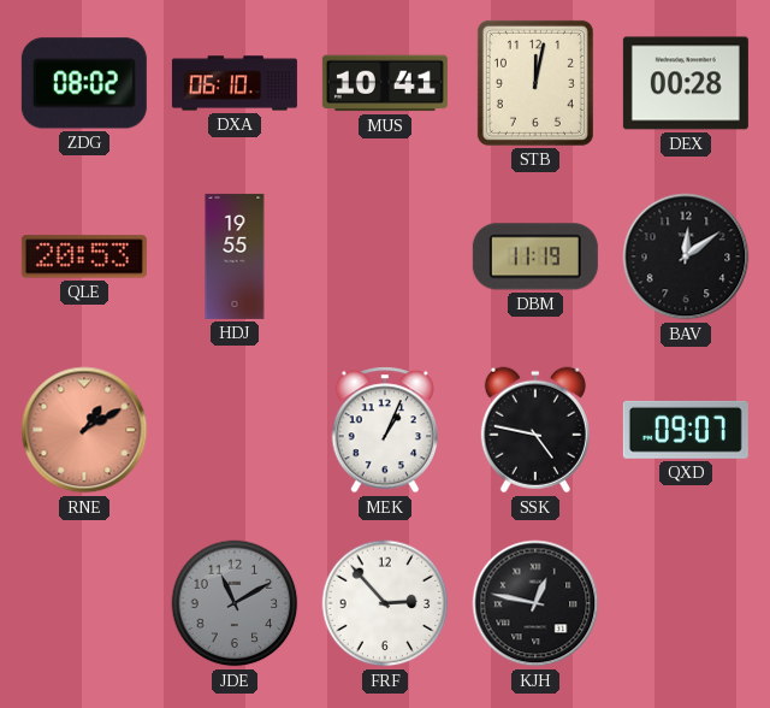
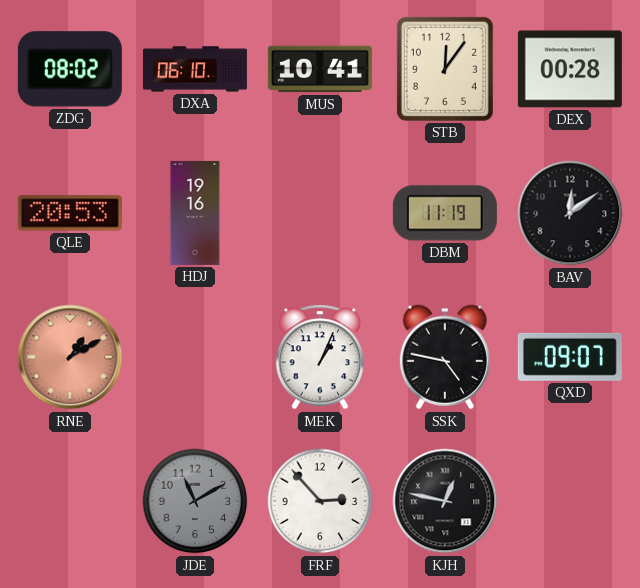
STB: 12:02 -> 12:06 (445, 69)
HDJ: 19:55 -> 19:16 (195, 213)
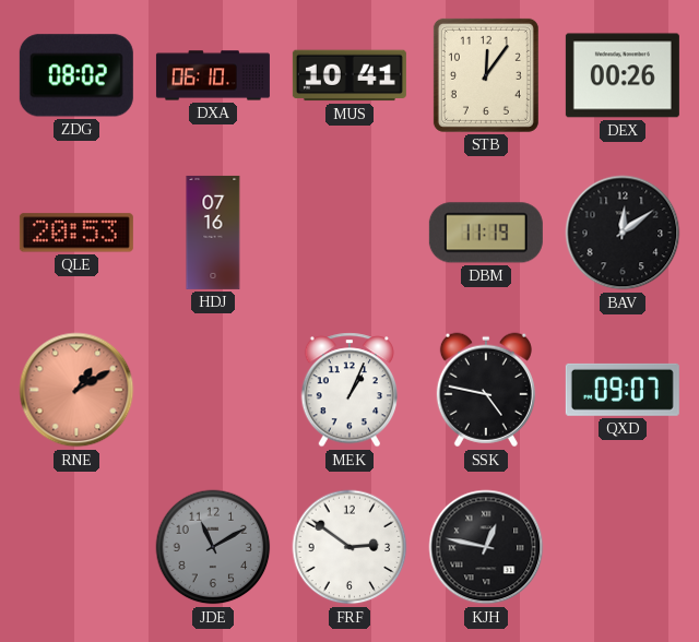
DEX: 00:28 -> 00:26 (623, 75)
HDJ: 19:16 -> 07:16 (213, 233)
FRF: 2:53 -> 2:51 (349, 547)
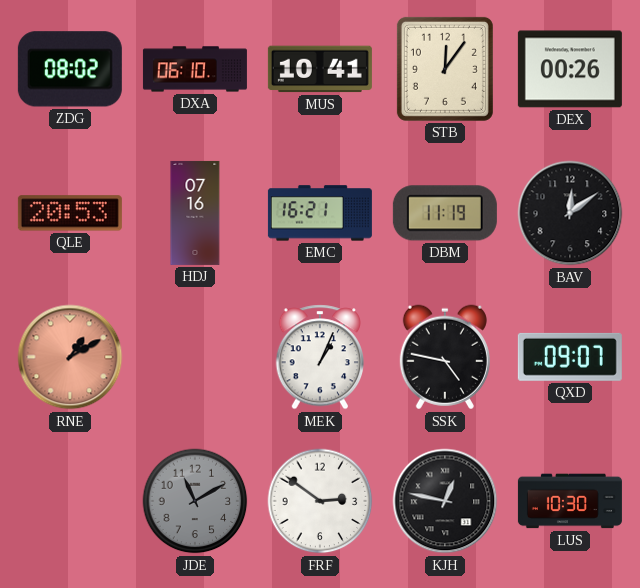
EMC: none -> 16:21 (320, 213)
LUS: none -> 10:30 (570, 501)
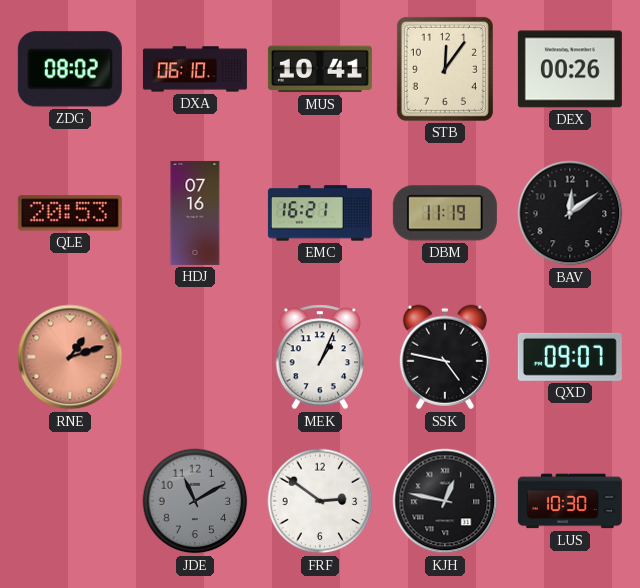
RNE: 1:10 -> 1:12 (70, 357)
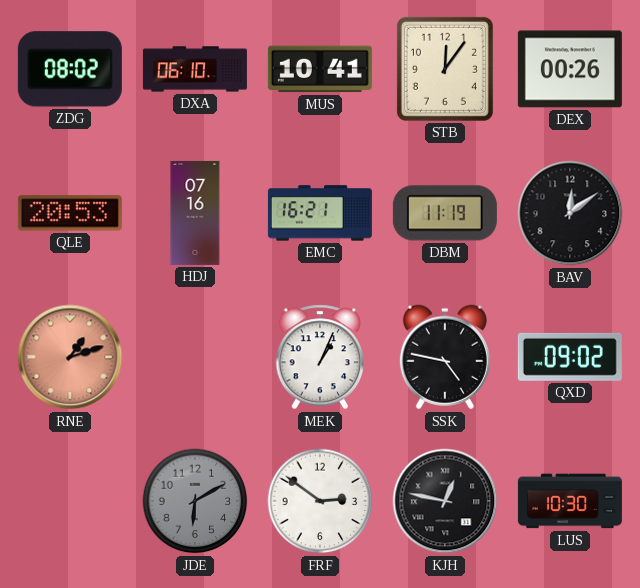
QXD: 09:07 -> 09:02 (570, 357)
JDE: 11:10 -> 6:10 (195, 501)
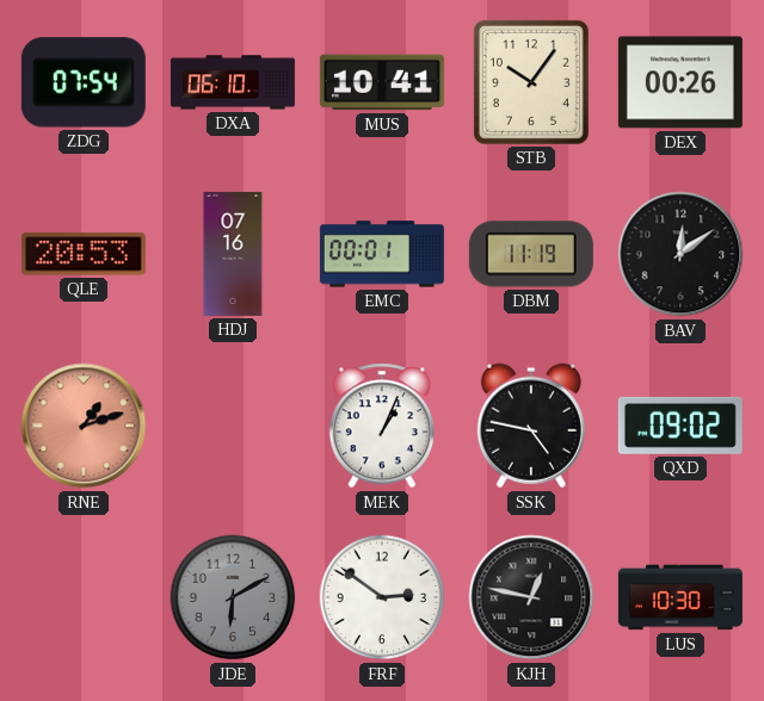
ZDG: 08:02 -> 07:54 (84, 82)
STB: 12:06 -> 10:06 (531, 82)
EMC: 16:21 -> 00:01 (382, 254)
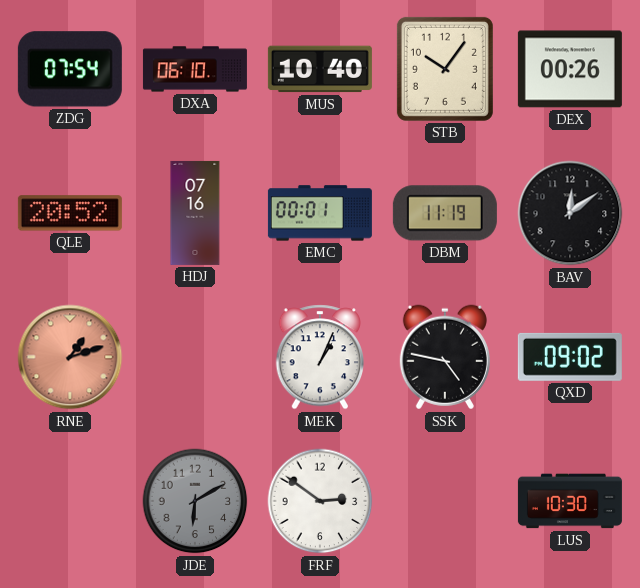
MUS: 10:41 -> 10:40 (320, 69)
QLE: 20:53 -> 20:52 (70, 213)
KJH: 12:47 -> none (531, 597)
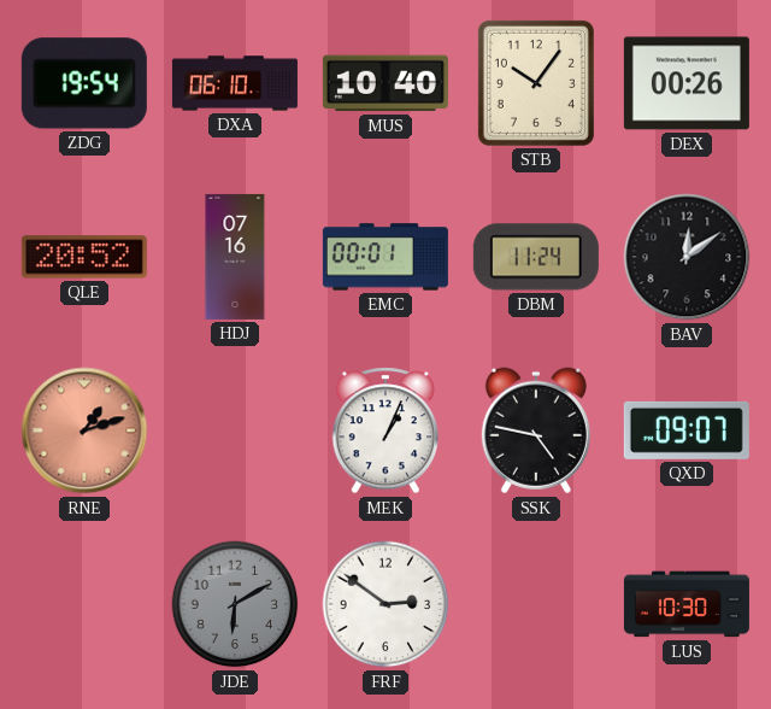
ZDG: 07:54 -> 19:54 (84, 83)
DBM: 11:19 -> 11:24 (536, 257)
QXD: 09:02 -> 09:07 (687, 430)
